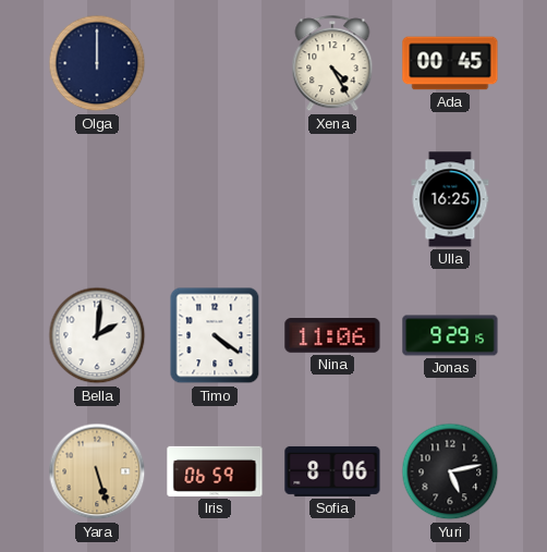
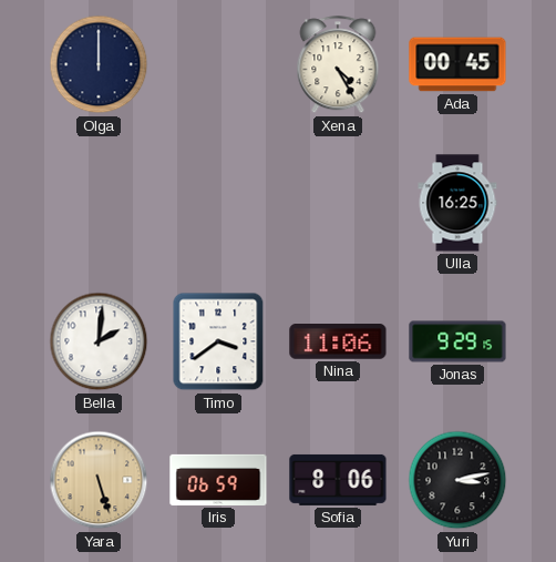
Timo: 4:21 -> 3:39 (218, 341)
Yuri: 5:13 -> 3:13 (457, 480)
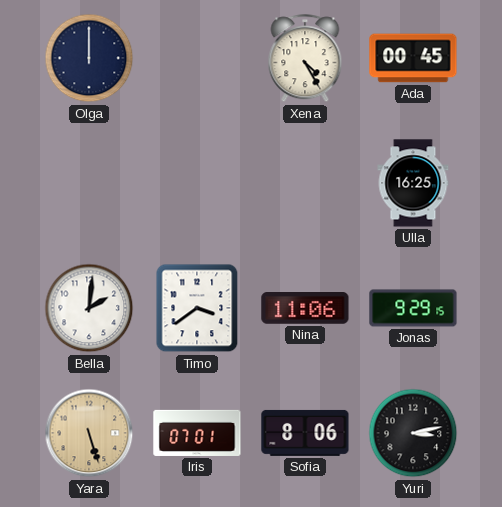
Iris: 06:59 -> 07:01 (197, 433)
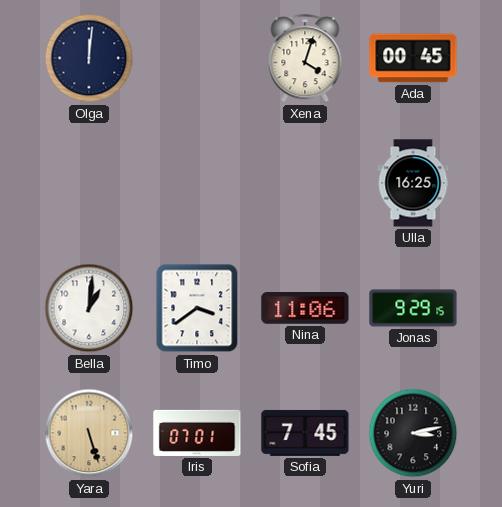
Olga: 12:00 -> 12:01 (89, 58)
Xena: 4:25 -> 4:03 (305, 59)
Bella: 2:01 -> 1:01 (89, 308)
Sofia: 8:06 -> 7:45 (305, 433)
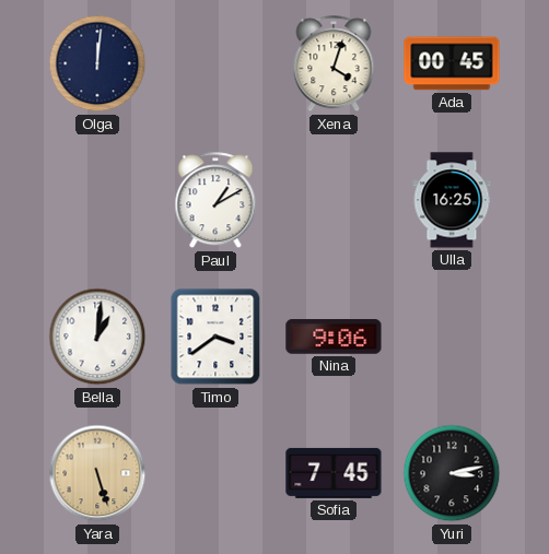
Paul: none -> 1:10 (215, 201)
Nina: 11:06 -> 9:06 (334, 338)
Jonas: 9:29 -> none (413, 308)
Iris: 07:01 -> none (197, 433)
